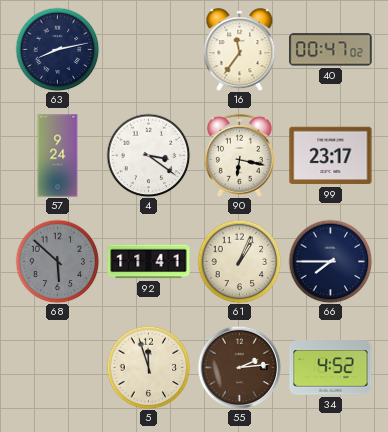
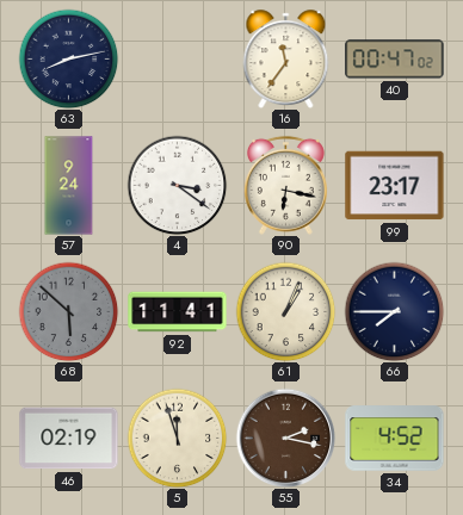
46: none -> 02:19 (69, 439)
55: 2:14 -> 2:17 (285, 438)
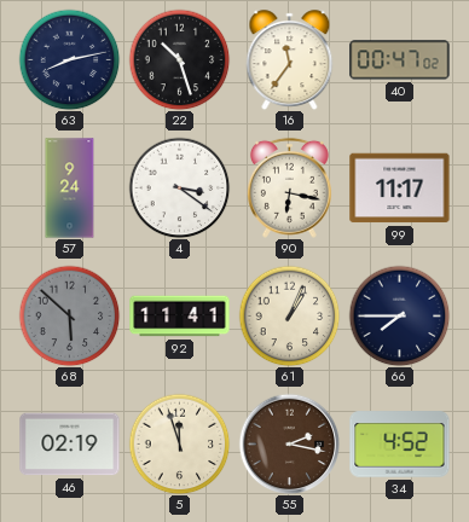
22: none -> 10:27 (179, 59)
99: 23:17 -> 11:17 (400, 188)
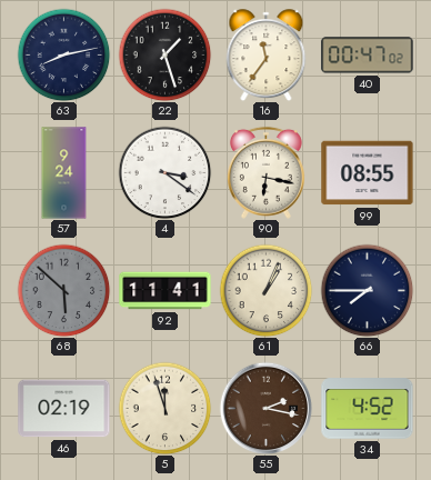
22: 10:27 -> 1:27 (164, 54)
99: 11:17 -> 08:55 (368, 173)
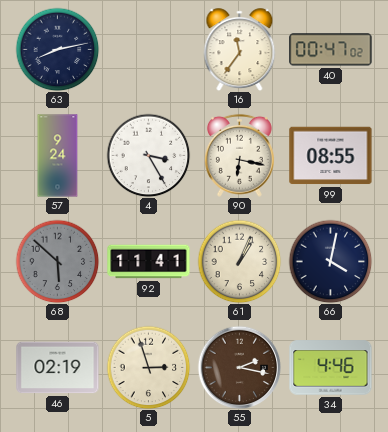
22: 1:27 -> none (164, 54)
4: 3:21 -> 3:25 (148, 155)
66: 7:45 -> 4:02 (330, 261)
5: 11:57 -> 2:57 (148, 367)
34: 4:52 -> 4:46 (331, 368)
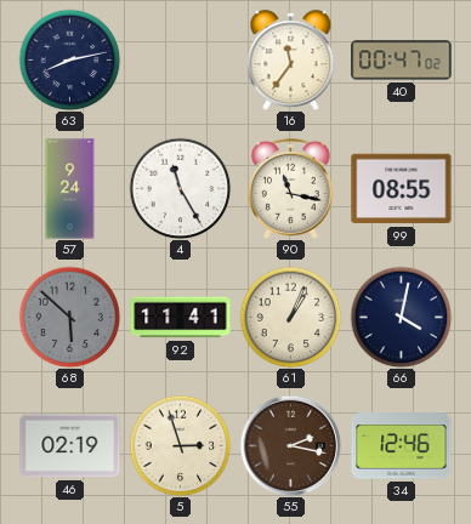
4: 3:25 -> 11:25 (180, 188)
90: 6:17 -> 11:17 (290, 188)
34: 4:46 -> 12:46 (402, 446)
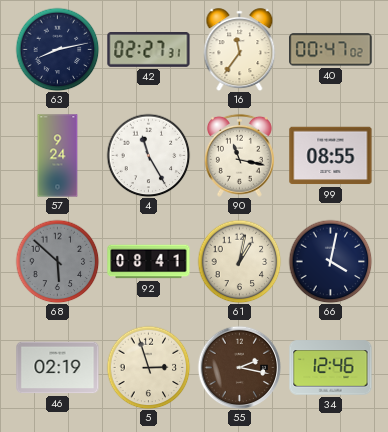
42: none -> 02:27 (149, 50)
92: 11:41 -> 08:41 (149, 262)
61: 1:04 -> 1:02 (239, 261)
